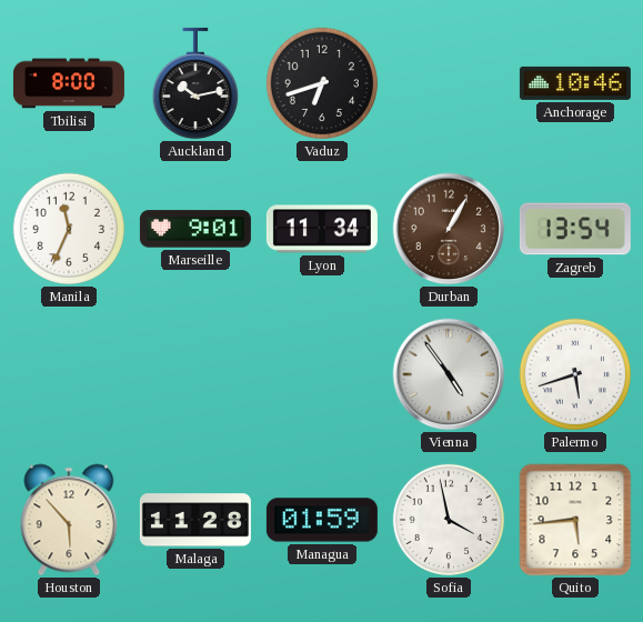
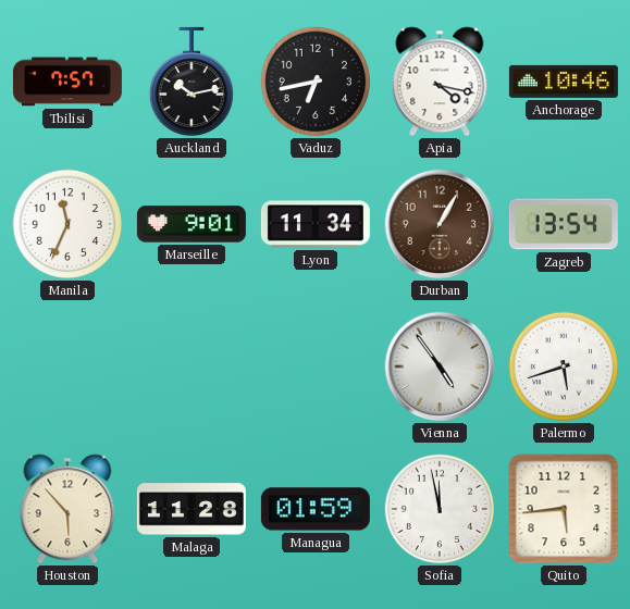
Tbilisi: 8:00 -> 7:57 (67, 82)
Vaduz: 6:42 -> 6:43 (316, 82)
Apia: none -> 4:17 (440, 82)
Sofia: 3:58 -> 11:58 (440, 509)
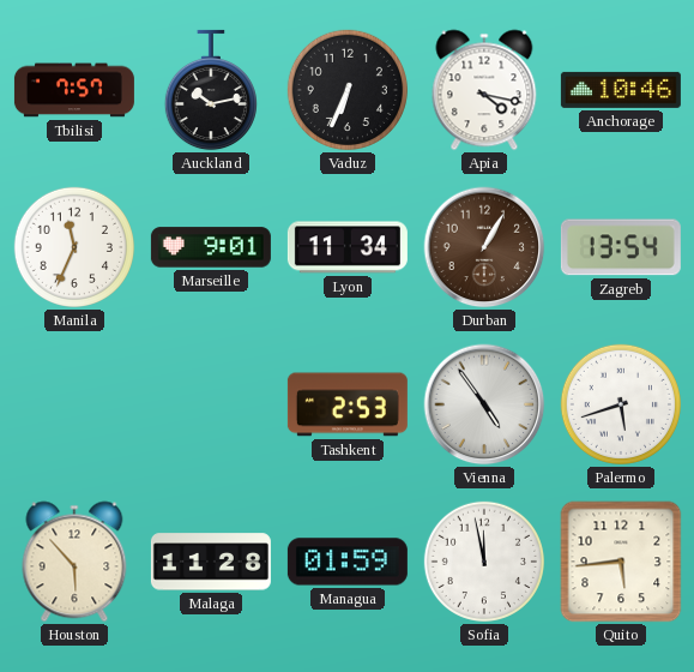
Vaduz: 6:43 -> 6:34 (348, 90)
Tashkent: none -> 2:53 (348, 404)
